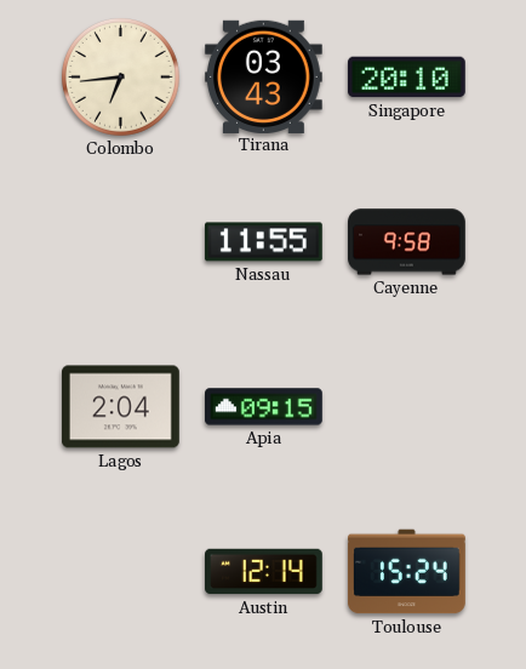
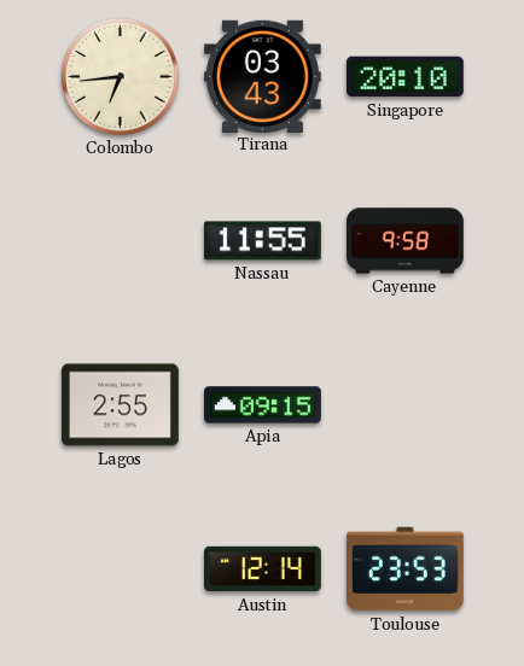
Lagos: 2:04 -> 2:55 (121, 405)
Toulouse: 15:24 -> 23:53 (406, 569)
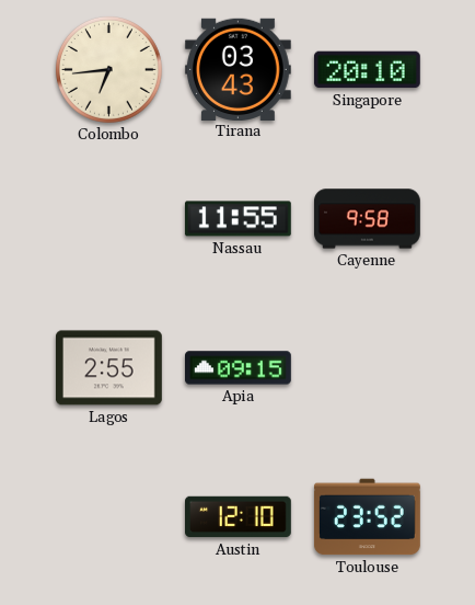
Austin: 12:14 -> 12:10 (239, 517)
Toulouse: 23:53 -> 23:52 (368, 517)
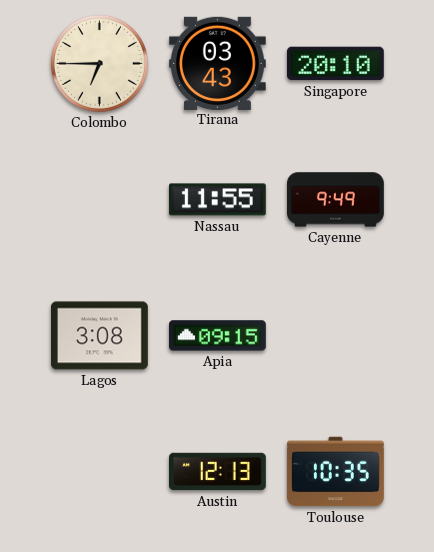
Colombo: 6:44 -> 6:45 (99, 63)
Cayenne: 9:58 -> 9:49 (336, 200)
Lagos: 2:55 -> 3:08 (100, 336)
Austin: 12:10 -> 12:13 (218, 472)
Toulouse: 23:52 -> 10:35 (336, 472)
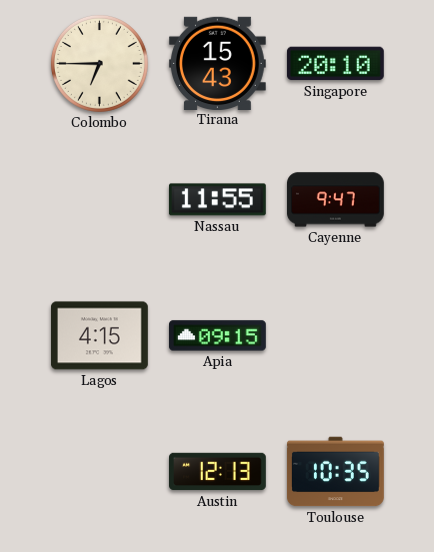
Tirana: 03:43 -> 15:43 (217, 63)
Cayenne: 9:49 -> 9:47 (336, 200)
Lagos: 3:08 -> 4:15 (100, 336)
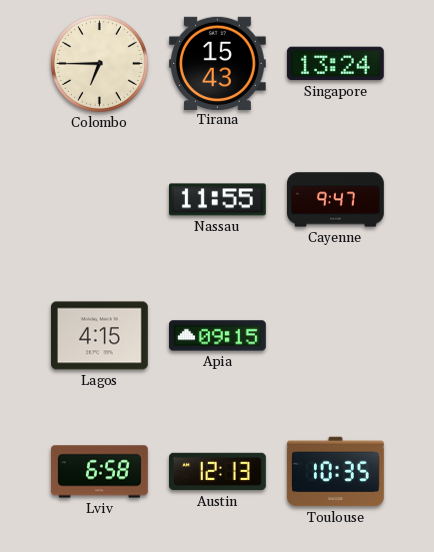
Singapore: 20:10 -> 13:24 (335, 64)
Lviv: none -> 6:58 (100, 472)
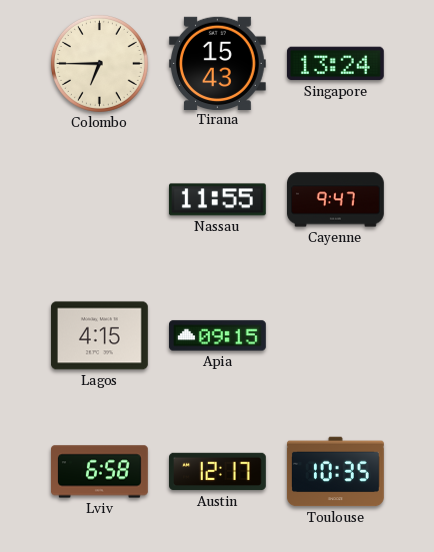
Austin: 12:13 -> 12:17 (218, 472)
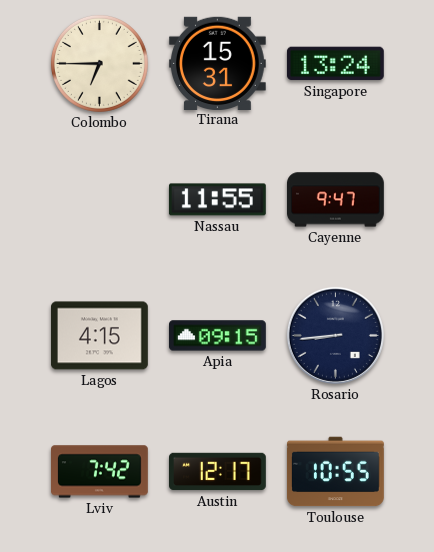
Tirana: 15:43 -> 15:31 (217, 63)
Rosario: none -> 8:44 (335, 335)
Lviv: 6:58 -> 7:42 (100, 472)
Toulouse: 10:35 -> 10:55 (336, 472)
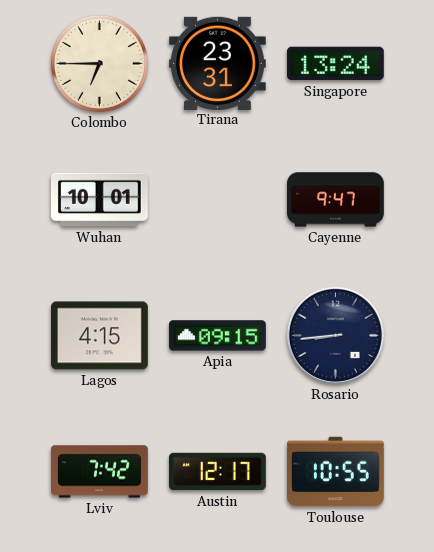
Tirana: 15:31 -> 23:31 (217, 63)
Wuhan: none -> 10:01 (99, 200)
Nassau: 11:55 -> none (217, 200)
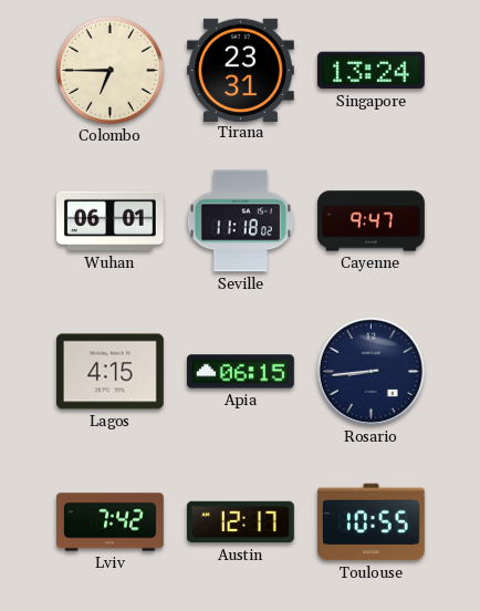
Wuhan: 10:01 -> 06:01 (109, 221)
Seville: none -> 11:18 (240, 221)
Apia: 09:15 -> 06:15 (241, 372)
